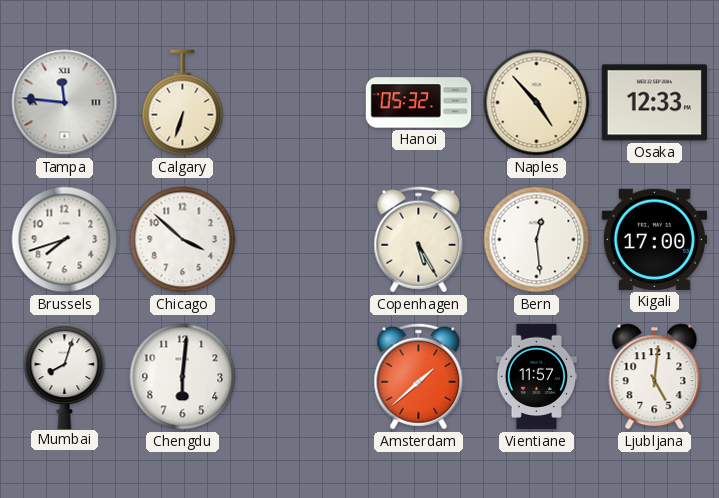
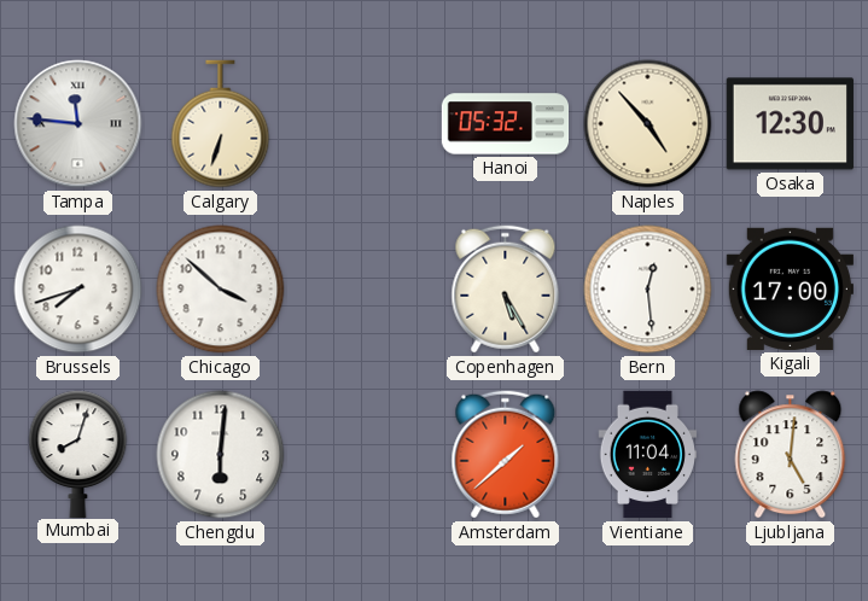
Osaka: 12:33 -> 12:30 (790, 124)
Vientiane: 11:57 -> 11:04 (648, 455)
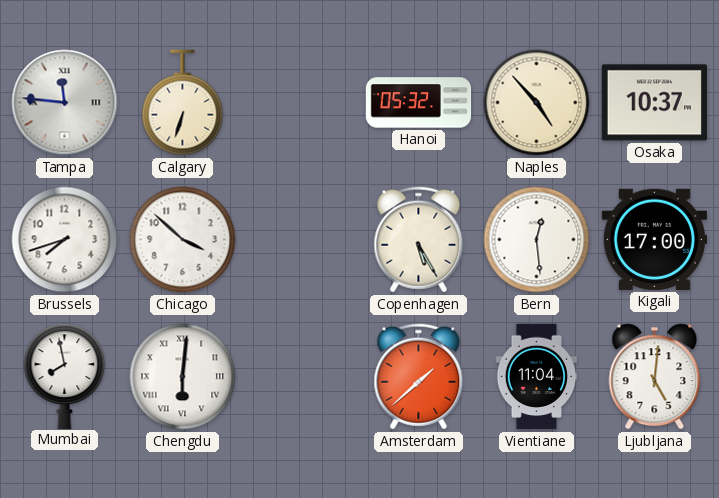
Osaka: 12:30 -> 10:37 (654, 103)
Mumbai: 8:03 -> 7:58 (65, 376)
Chengdu numerals: Arabic -> Roman (183, 377)
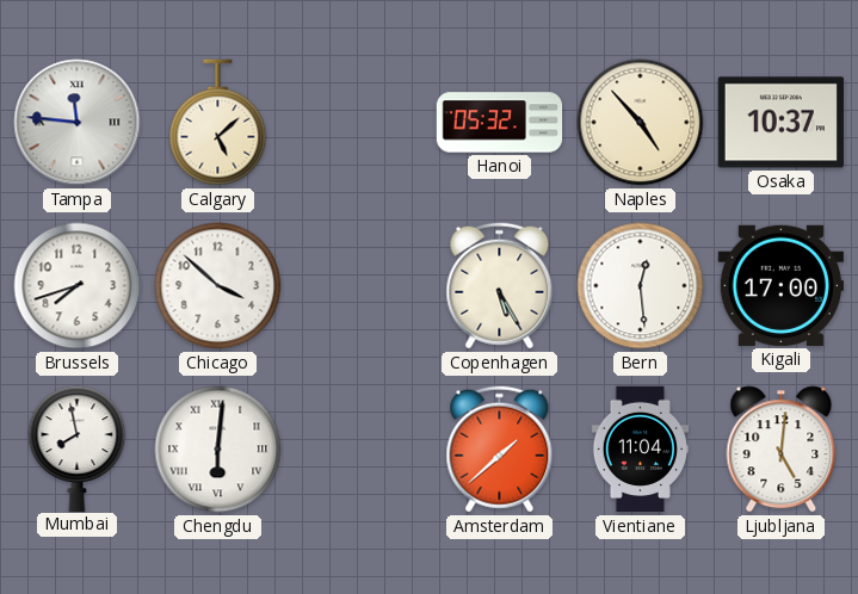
Calgary: 6:33 -> 5:08 (218, 123)
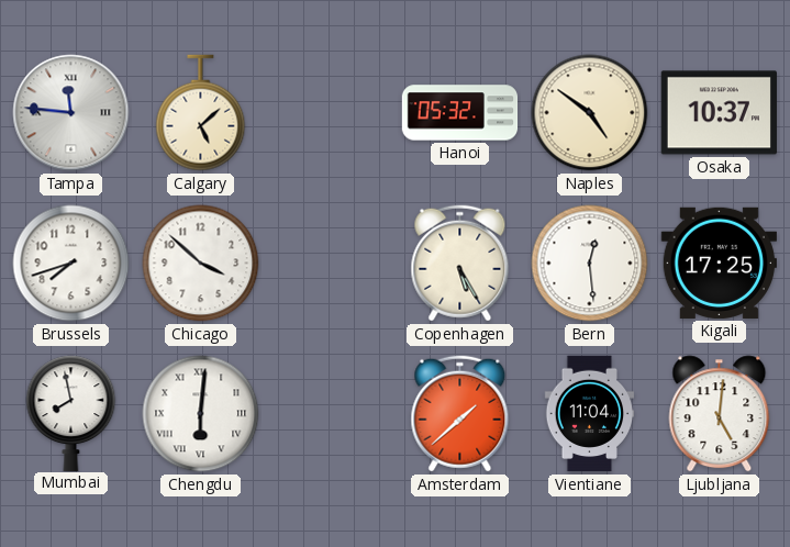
Naples: 4:53 -> 4:51 (590, 113)
Kigali: 17:00 -> 17:25 (719, 263)
